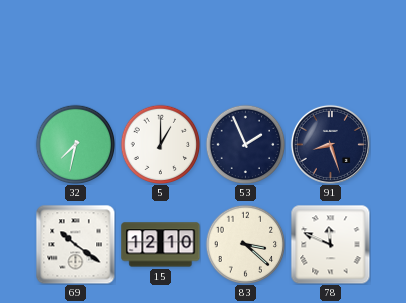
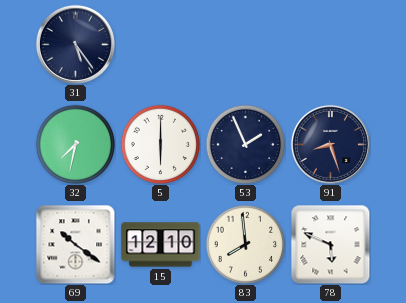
31: none -> 5:24 (75, 44)
5: 1:00 -> 6:00 (160, 144)
83: 3:22 -> 7:59 (245, 244)
78: 11:49 -> 5:49 (330, 244)
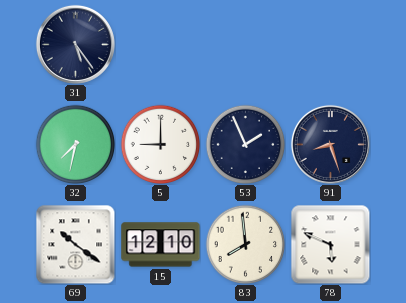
5: 6:00 -> 9:00 (160, 144)
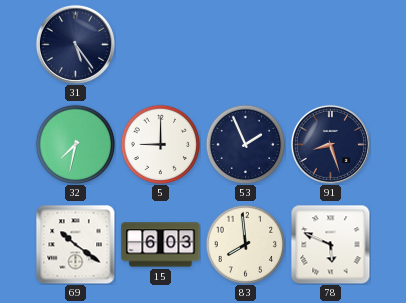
15: 12:10 -> 6:03 (161, 245)
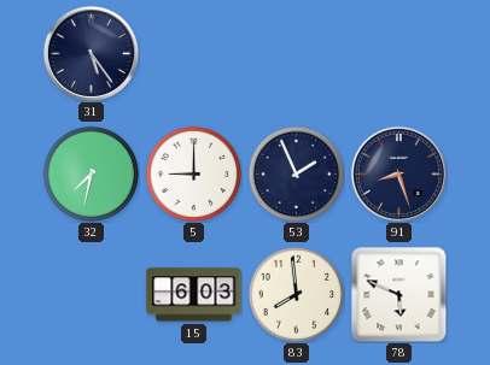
69: 10:21 -> none (75, 244)
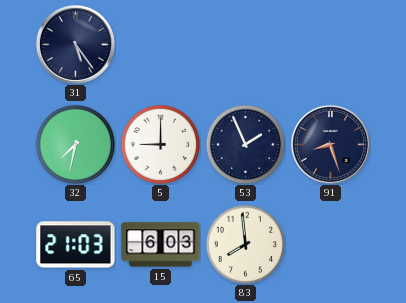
65: none -> 21:03 (76, 245)
78: 5:49 -> none (398, 294)
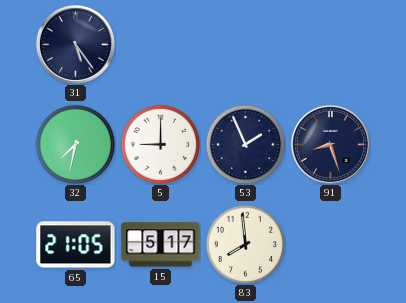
65: 21:03 -> 21:05 (76, 245)
15: 6:03 -> 5:17 (161, 245)
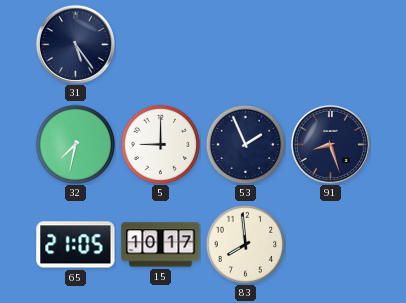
15: 5:17 -> 10:17 (161, 245)
